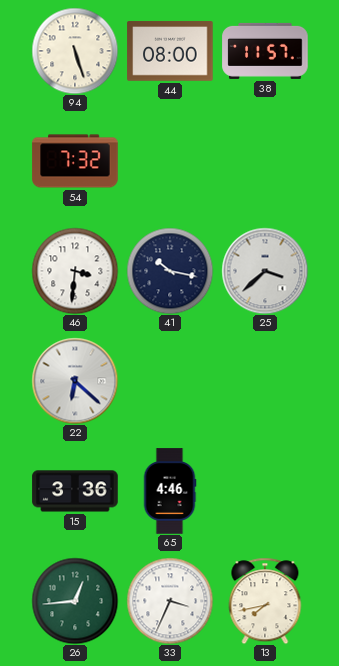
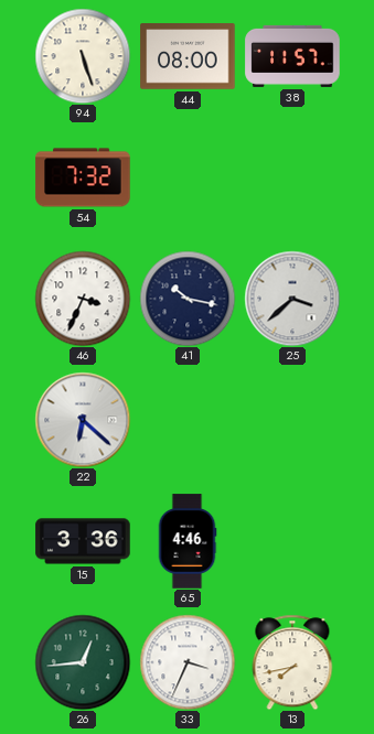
46: 3:31 -> 3:34 (83, 299)
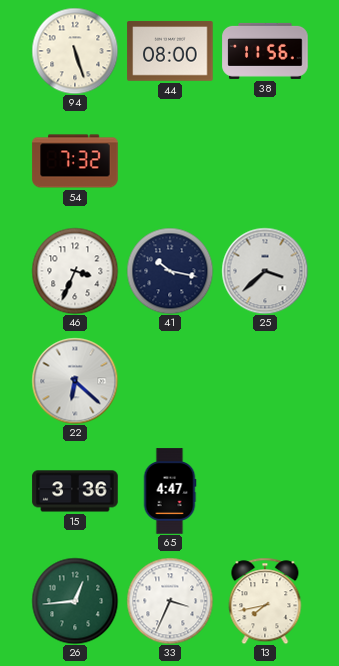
38: 11:57 -> 11:56 (265, 51)
65: 4:46 -> 4:47 (170, 491)
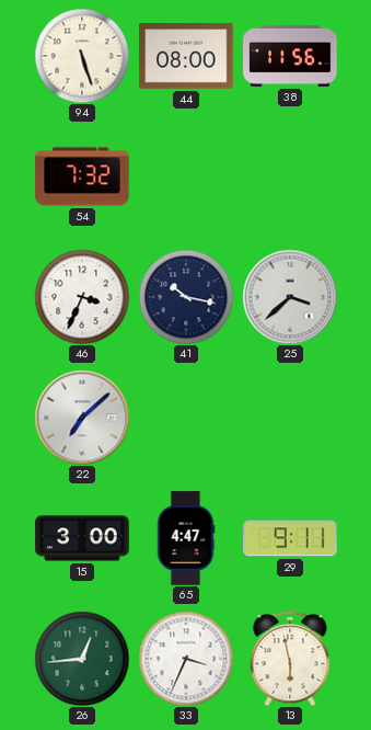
22: 6:22 -> 7:08 (82, 418)
15: 3:36 -> 3:00 (82, 538)
29: none -> 9:11 (290, 538)
13: 7:43 -> 5:58 (290, 659)
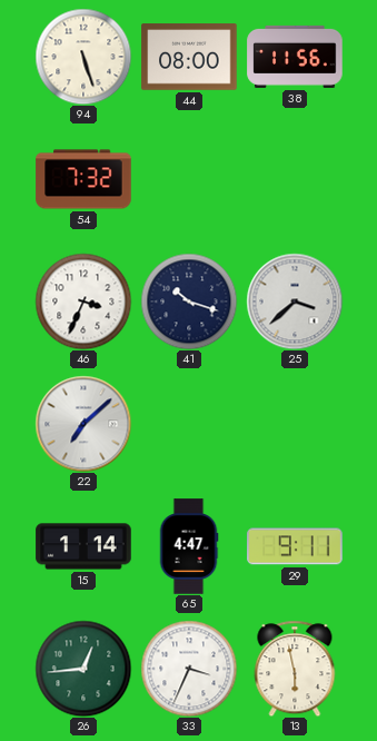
41: 10:17 -> 10:18 (189, 302)
15: 3:00 -> 1:14 (83, 546)
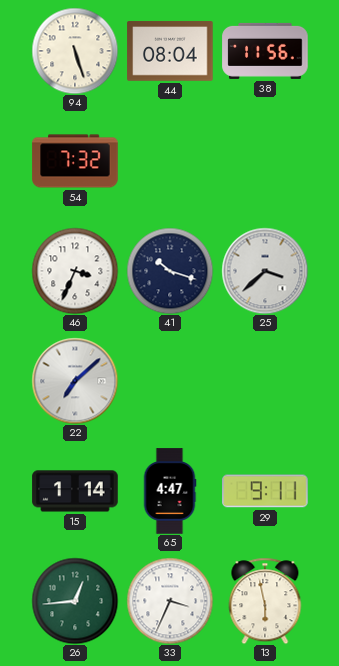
44: 08:00 -> 08:04 (170, 51)
